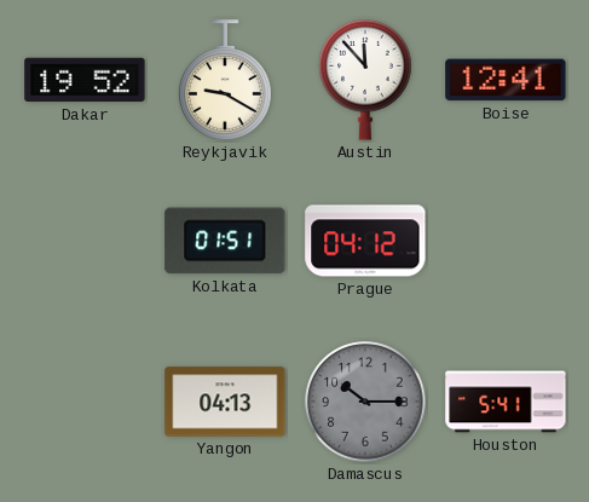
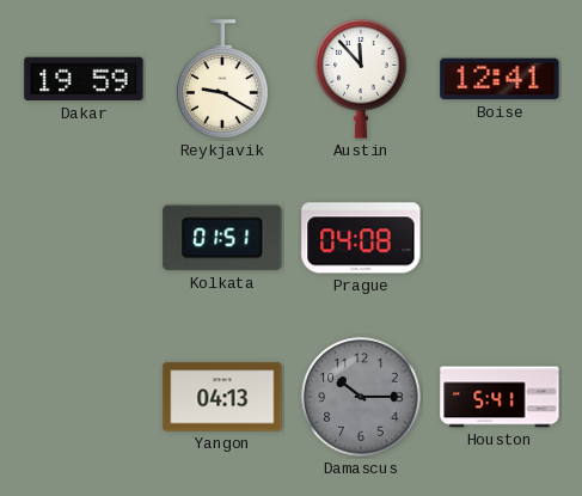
Dakar: 19:52 -> 19:59 (84, 79)
Prague: 04:12 -> 04:08 (361, 238)
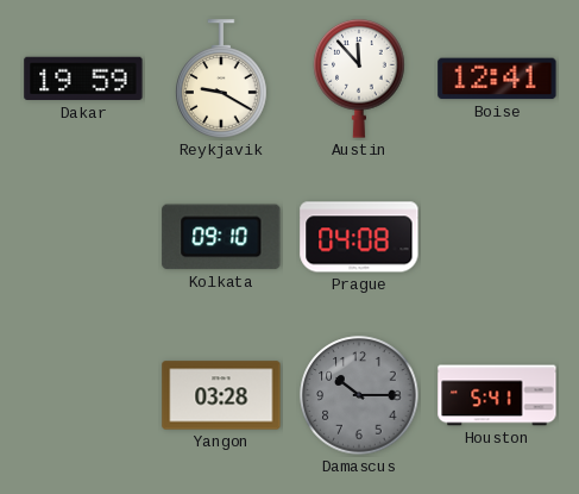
Kolkata: 01:51 -> 09:10 (221, 237)
Yangon: 04:13 -> 03:28 (221, 395)
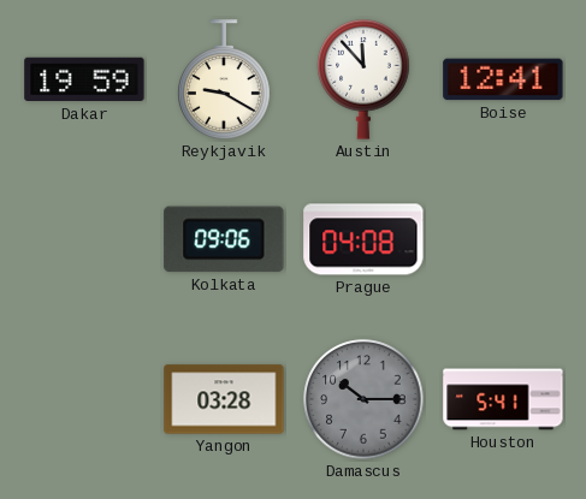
Kolkata: 09:10 -> 09:06 (224, 239)
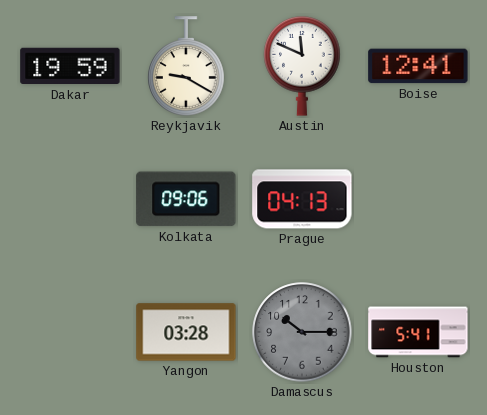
Austin: 11:53 -> 11:49 (302, 67)
Prague: 04:08 -> 04:13 (302, 199)
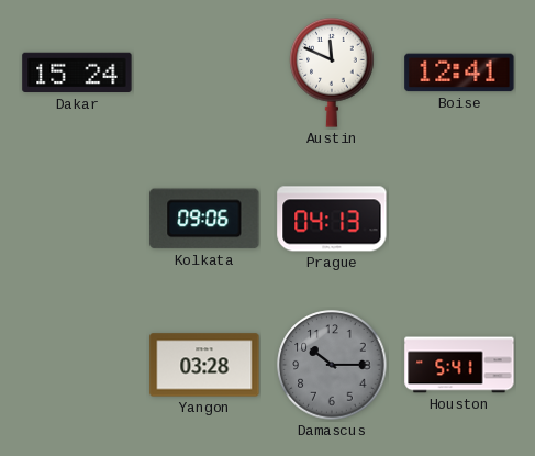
Dakar: 19:59 -> 15:24 (77, 73)
Reykjavik: 9:20 -> none (186, 66)
